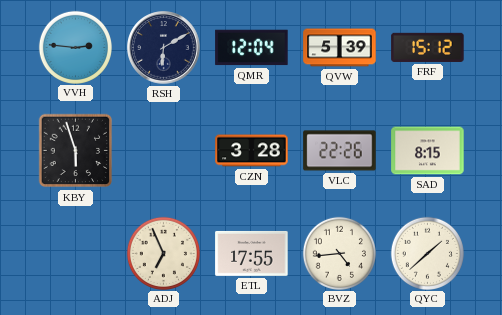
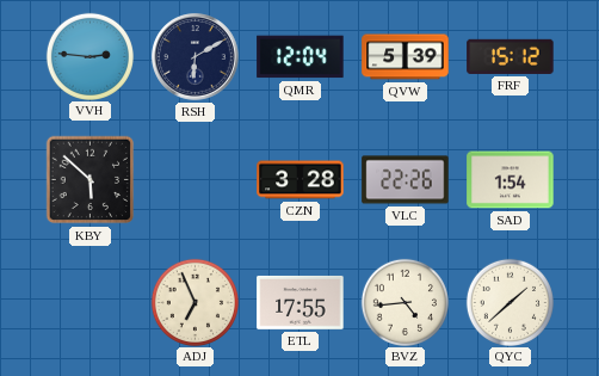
KBY: 5:57 -> 5:52 (91, 180)
SAD: 8:15 -> 1:54 (511, 180)
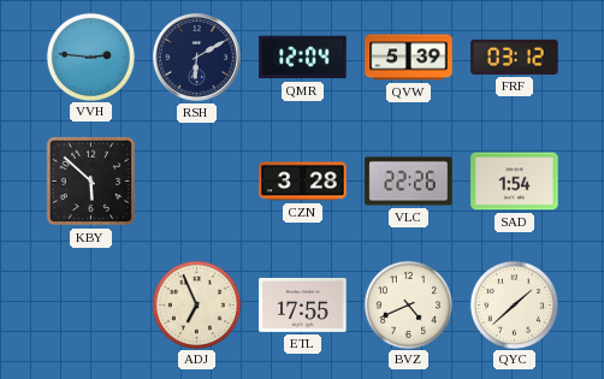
FRF: 15:12 -> 03:12 (515, 57)
BVZ: 4:44 -> 4:41 (408, 304)
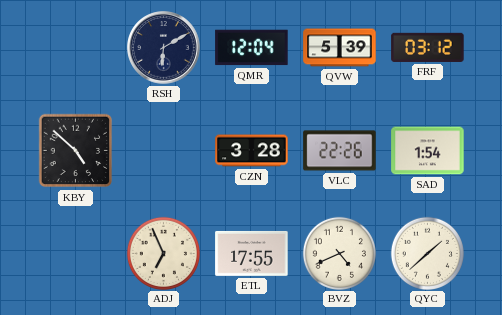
VVH: 2:46 -> none (90, 57)
KBY: 5:52 -> 4:52 (76, 151)
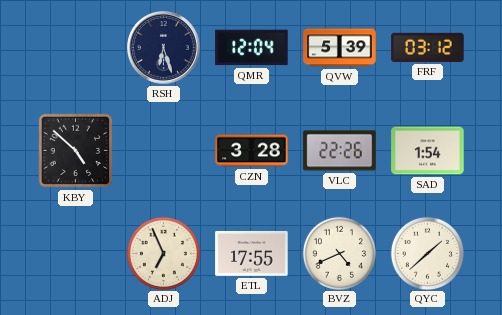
RSH: 6:10 -> 6:27 (164, 48)
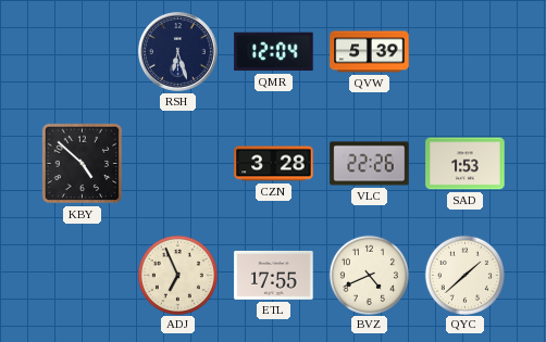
FRF: 03:12 -> none (428, 47)
SAD: 1:54 -> 1:53 (466, 164)
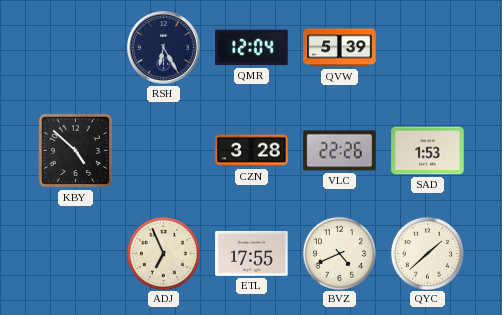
RSH: 6:27 -> 6:25 (164, 48)
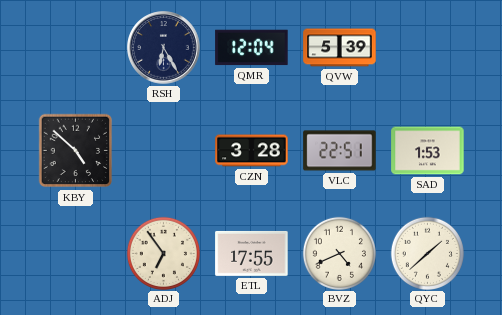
VLC: 22:26 -> 22:51 (340, 151)
ADJ: 6:56 -> 6:54 (163, 253)
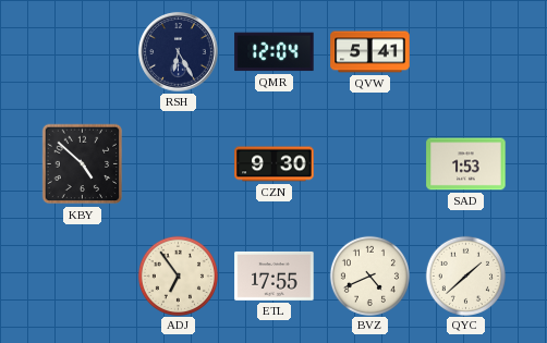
QVW: 5:39 -> 5:41 (370, 52)
CZN: 3:28 -> 9:30 (275, 164)
VLC: 22:51 -> none (340, 151)
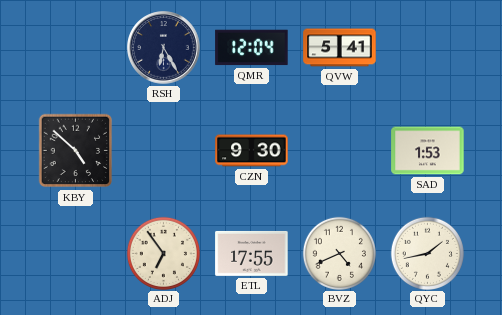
QYC: 1:38 -> 1:43 (427, 253)
